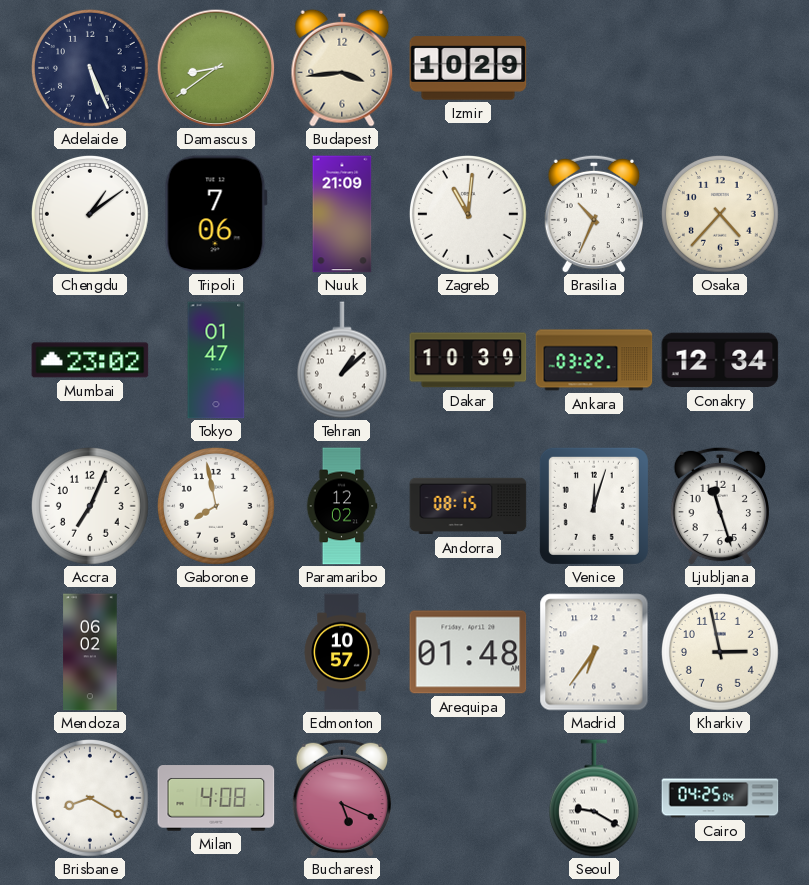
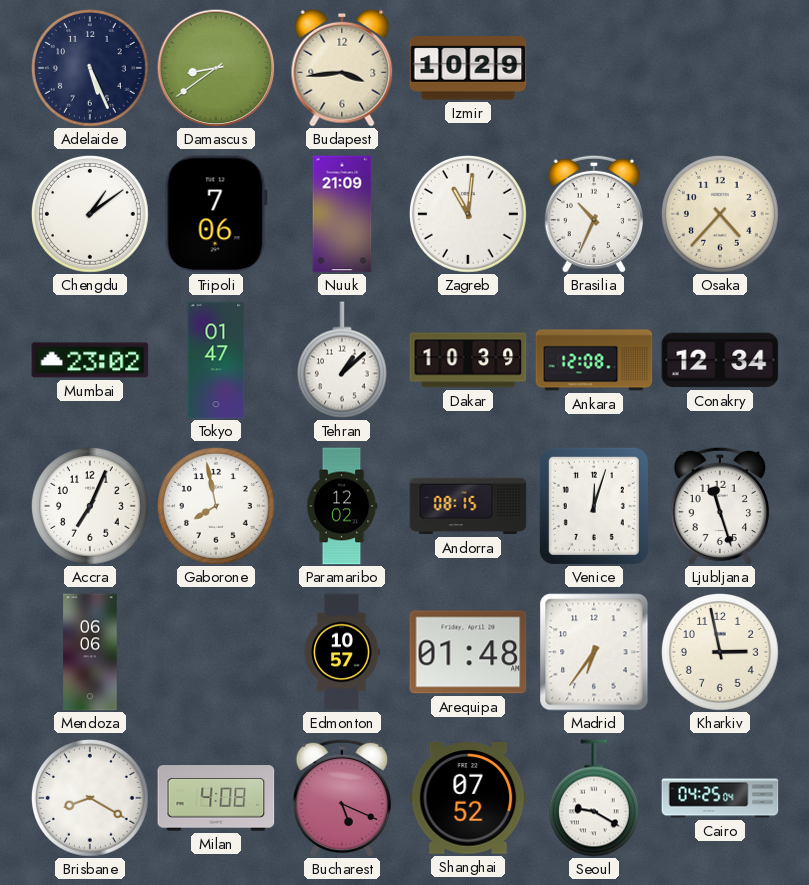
Ankara: 03:22 -> 12:08 (594, 360)
Mendoza: 06:02 -> 06:06 (90, 652)
Shanghai: none -> 07:52 (468, 798)
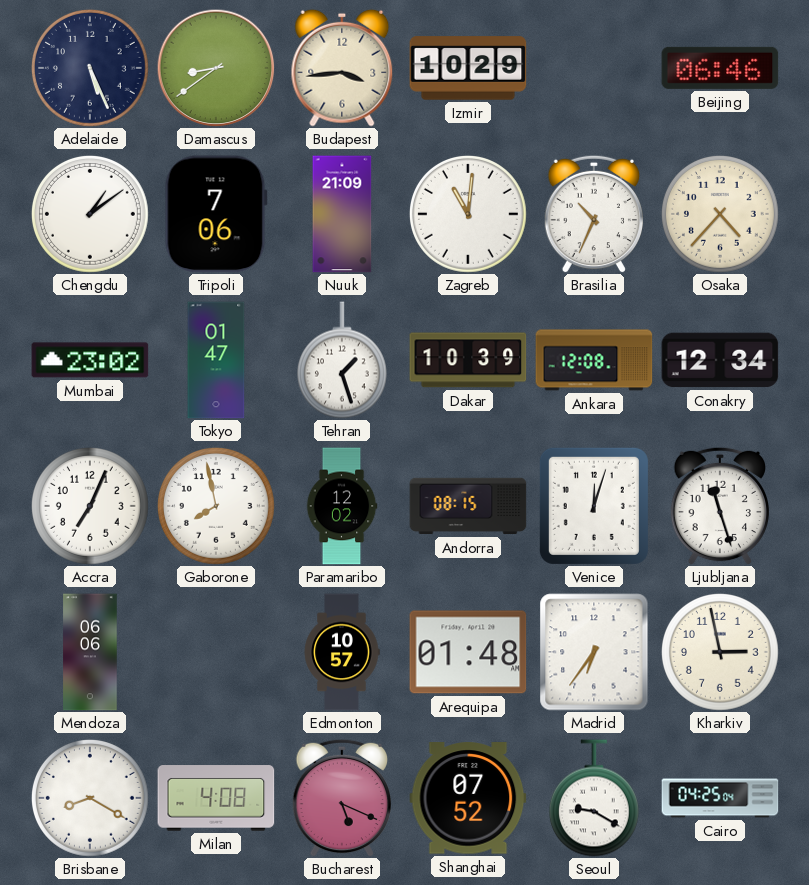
Beijing: none -> 06:46 (720, 68)
Tehran: 1:08 -> 1:27 (342, 360)
